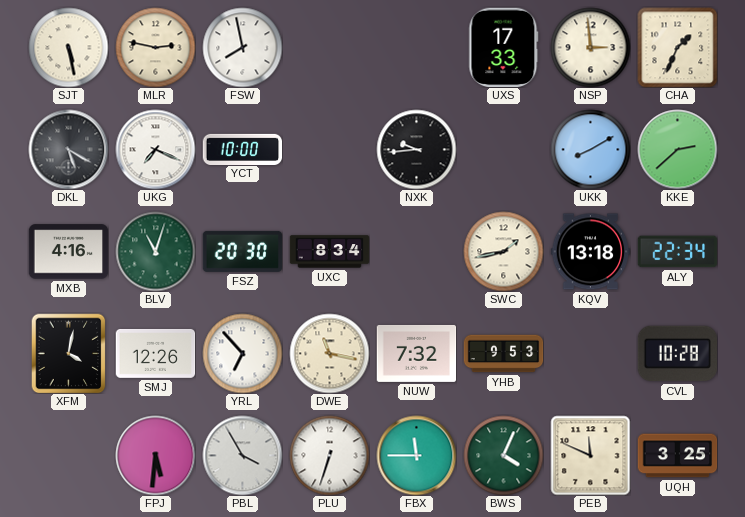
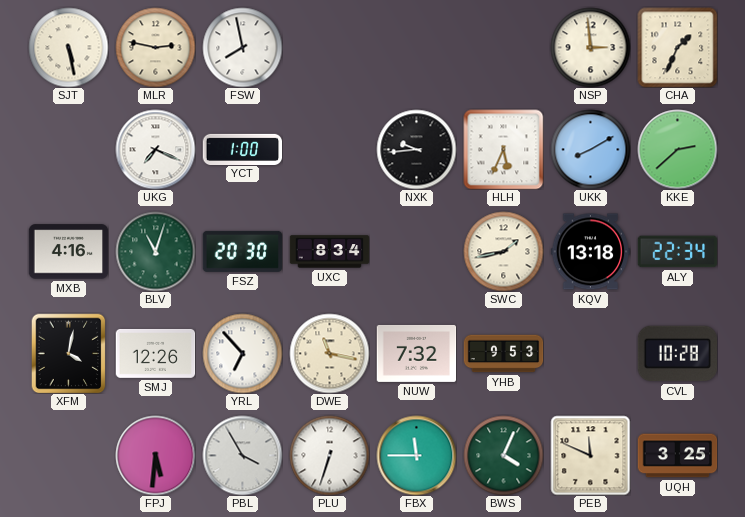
UXS: 17:33 -> none (504, 47)
DKL: 5:20 -> none (68, 149)
YCT: 10:00 -> 1:00 (242, 149)
HLH: none -> 5:34 (503, 149)
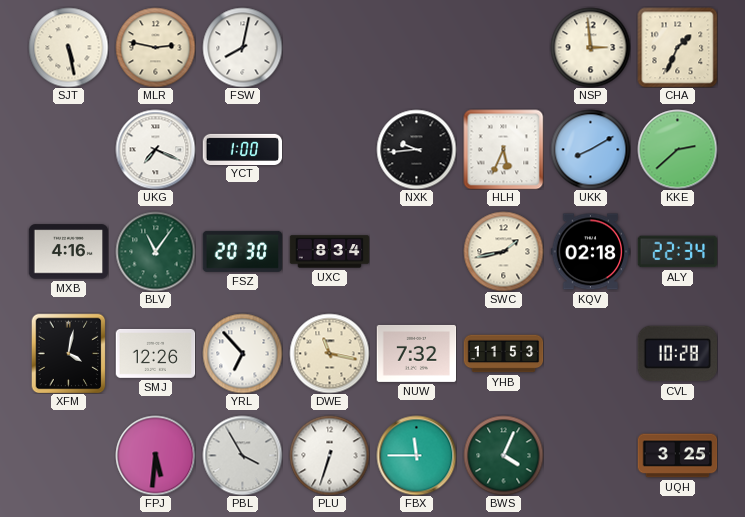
FSW: 7:58 -> 8:02 (242, 47)
BLV: 11:03 -> 11:06 (155, 251)
KQV: 13:18 -> 02:18 (590, 252)
YHB: 9:53 -> 11:53 (503, 354)
PEB: 11:49 -> none (590, 455)
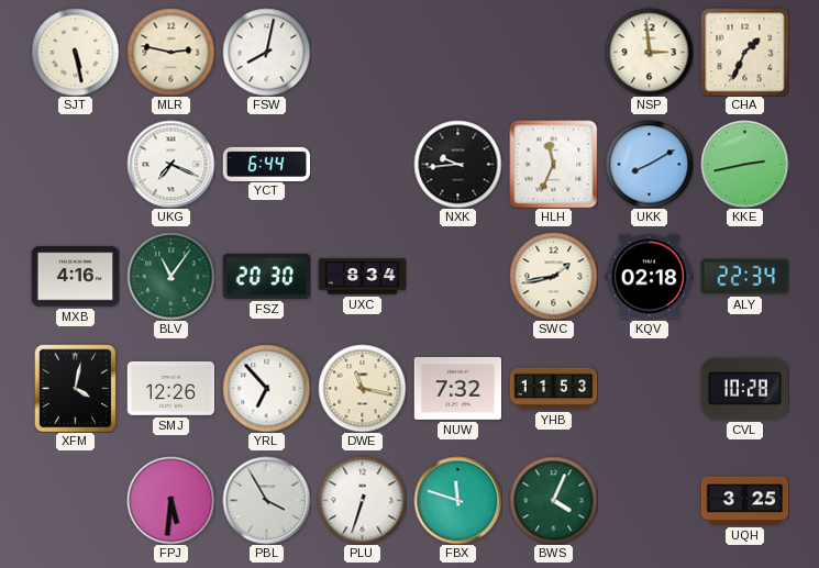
YCT: 1:00 -> 6:44 (266, 164)
HLH: 5:34 -> 11:34 (553, 164)
KKE: 2:38 -> 2:43 (744, 164)
FBX: 11:45 -> 11:48 (457, 500)
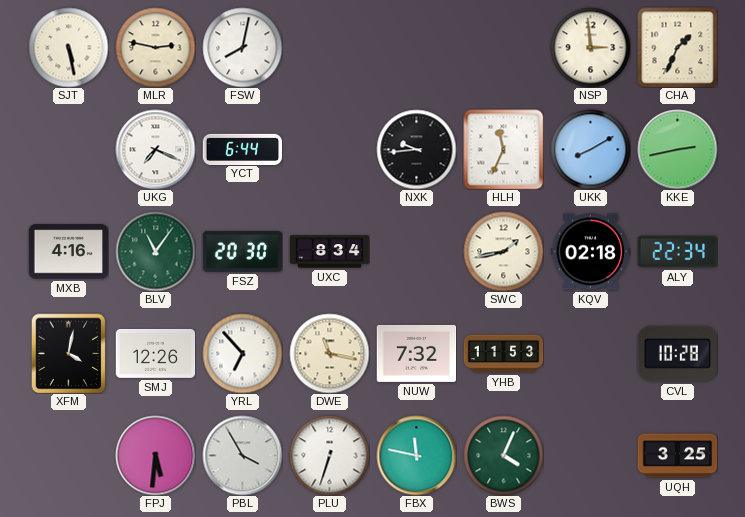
FBX: 11:48 -> 11:47 (416, 455)
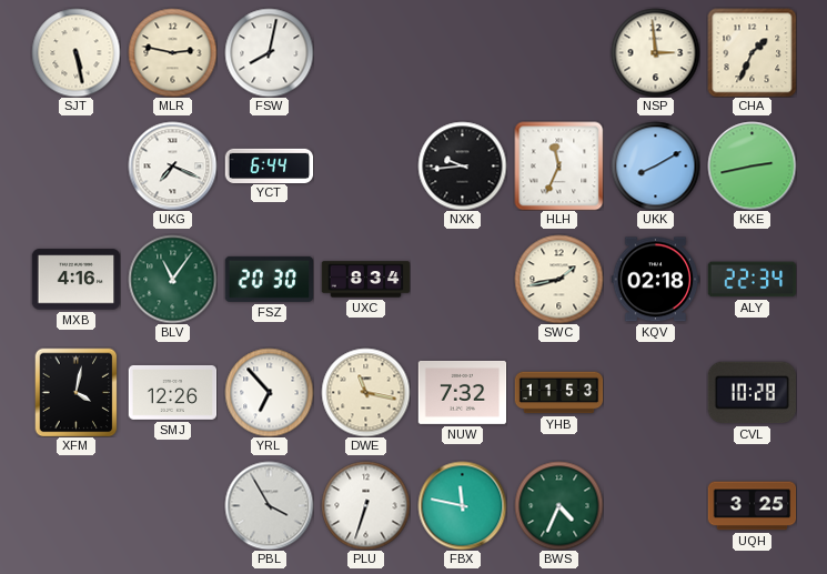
FPJ: 5:31 -> none (155, 455)
BWS: 4:04 -> 4:34 (558, 505)
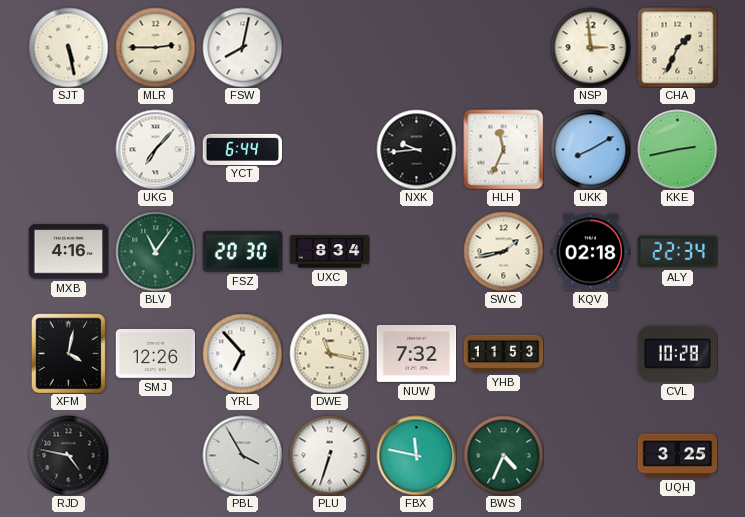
MLR: 2:47 -> 2:45 (155, 47)
UKG: 7:19 -> 7:07 (155, 149)
RJD: none -> 4:47 (68, 455)
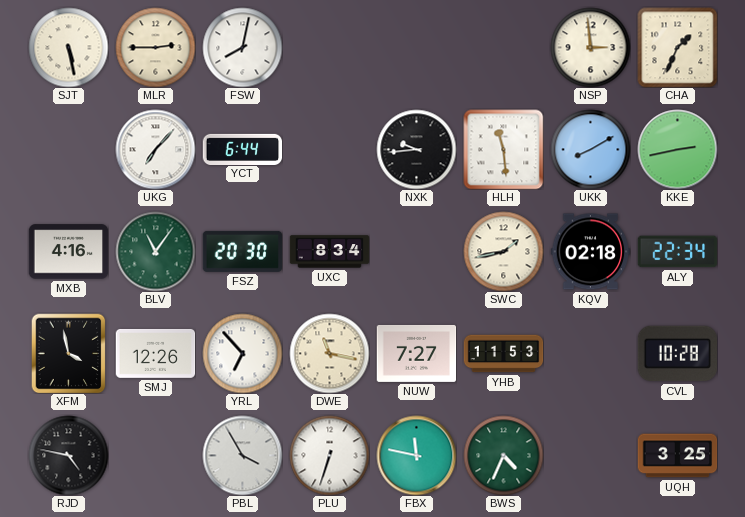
HLH: 11:34 -> 11:29 (503, 149)
XFM: 4:02 -> 3:58 (69, 353)
NUW: 7:32 -> 7:27 (416, 353)
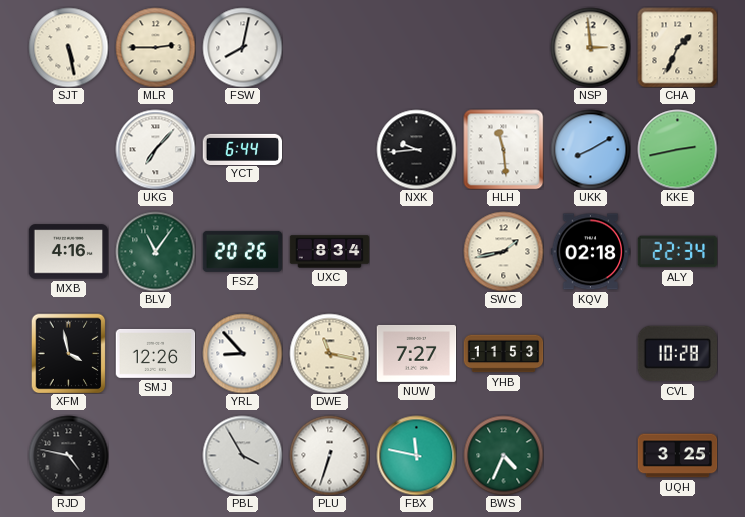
FSZ: 20:30 -> 20:26 (242, 251)
YRL: 6:53 -> 8:53 (242, 353)
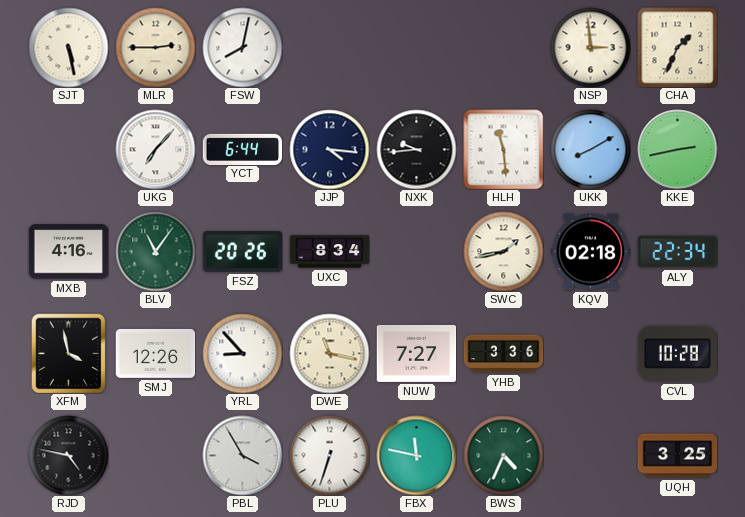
JJP: none -> 4:16 (329, 149)
YHB: 11:53 -> 3:36 (503, 354)
